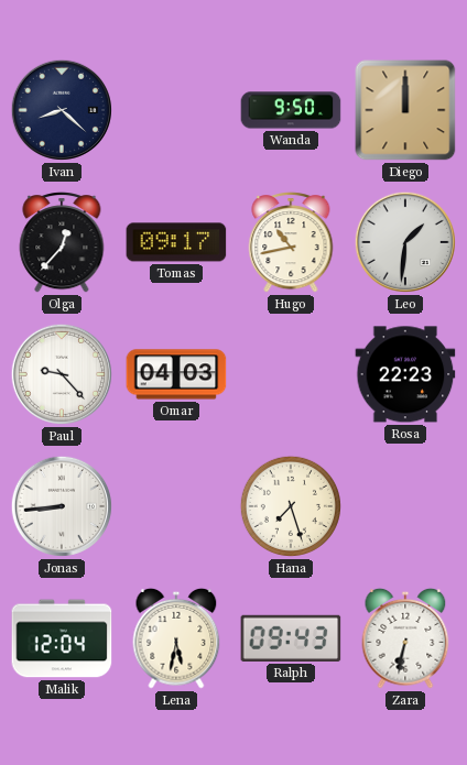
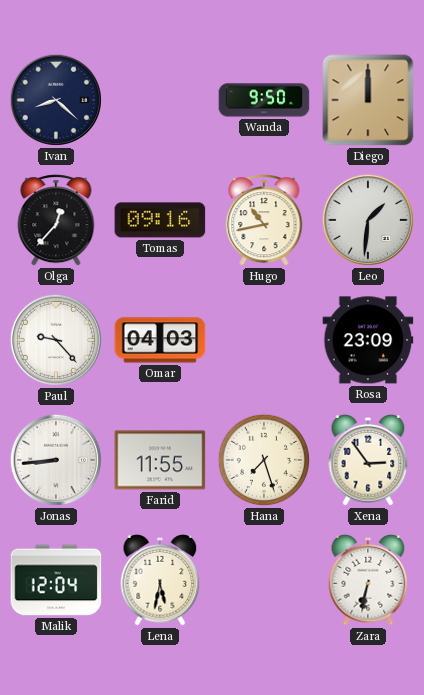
Tomas: 09:17 -> 09:16 (160, 220)
Rosa: 22:23 -> 23:09 (368, 340)
Farid: none -> 11:55 (160, 460)
Xena: none -> 2:54 (368, 460)
Ralph: 09:43 -> none (291, 638)
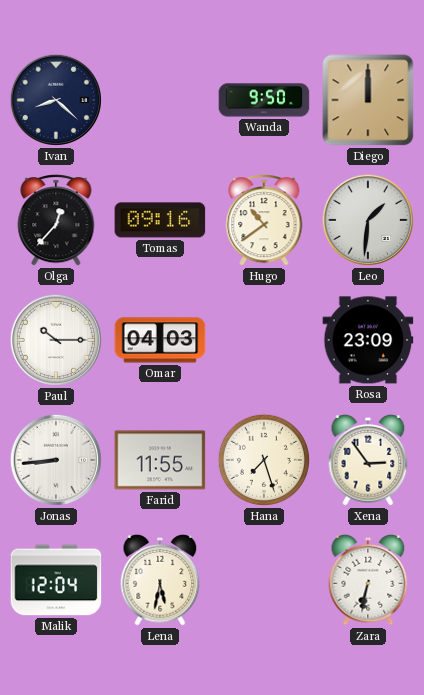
Hugo: 10:43 -> 10:39 (264, 220)
Paul: 9:23 -> 10:15 (56, 340)
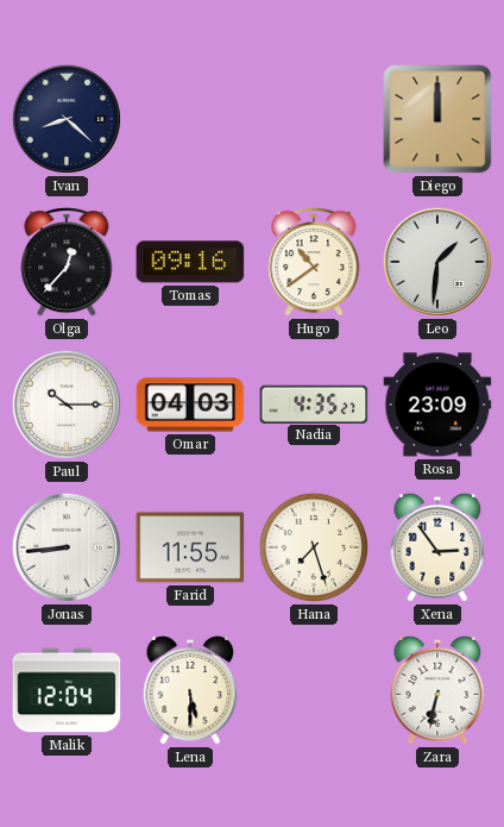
Wanda: 9:50 -> none (264, 100)
Nadia: none -> 4:35 (314, 403)
Lena: 5:32 -> 5:30 (190, 690)
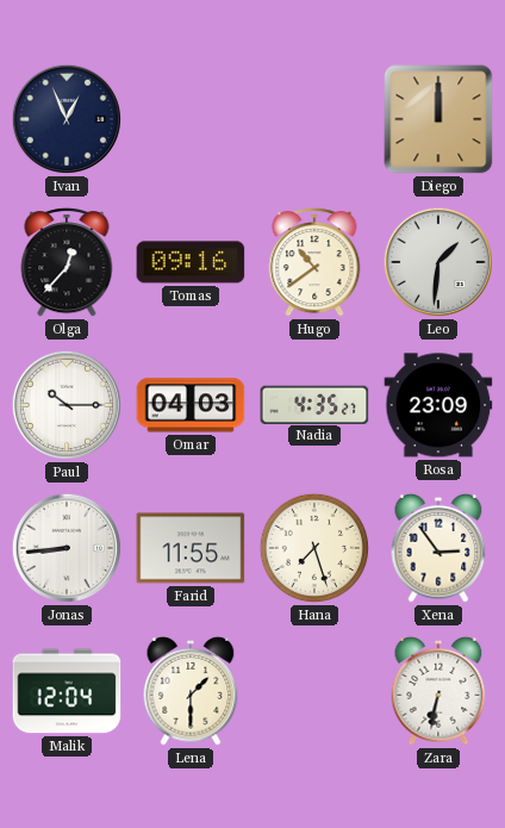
Ivan: 8:22 -> 12:56 (67, 119)
Lena: 5:30 -> 1:30 (191, 691)
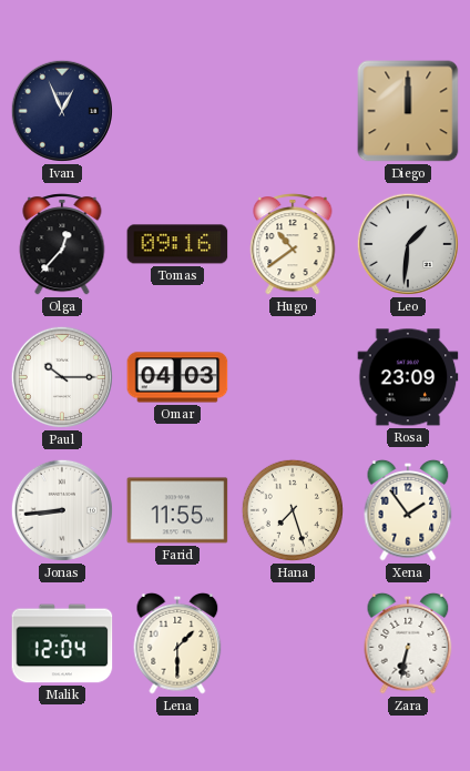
Nadia: 4:35 -> none (314, 404)
Xena: 2:54 -> 1:54 (408, 510)
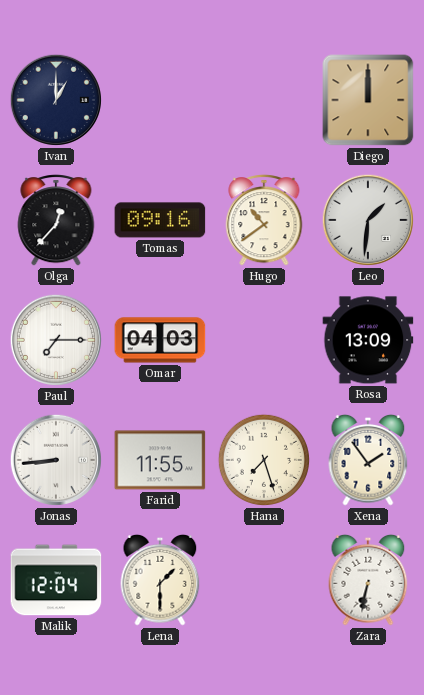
Ivan: 12:56 -> 1:00 (56, 100)
Paul: 10:15 -> 7:15 (56, 340)
Rosa: 23:09 -> 13:09 (368, 340)
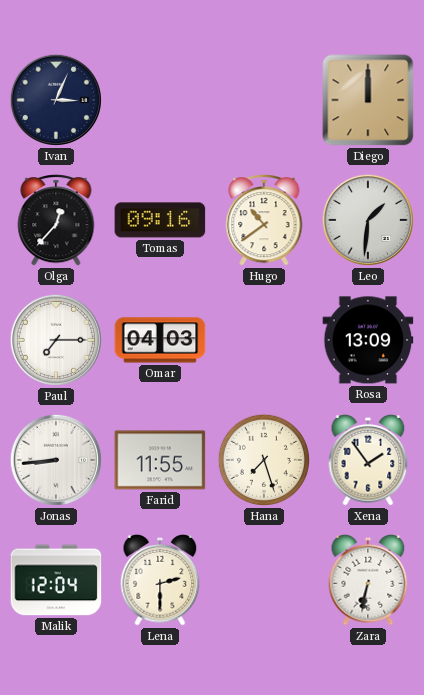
Ivan: 1:00 -> 3:04 (56, 100)
Lena: 1:30 -> 2:30 (160, 580)
